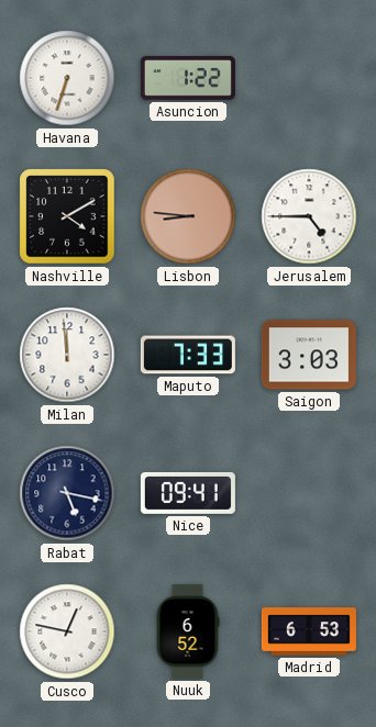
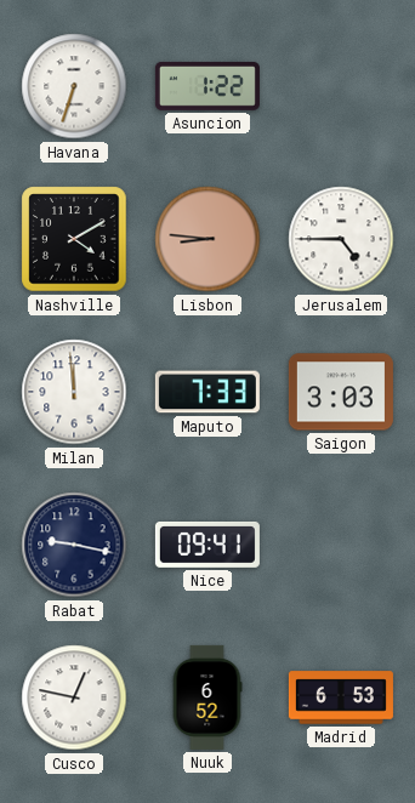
Rabat: 5:17 -> 9:17 (74, 545)
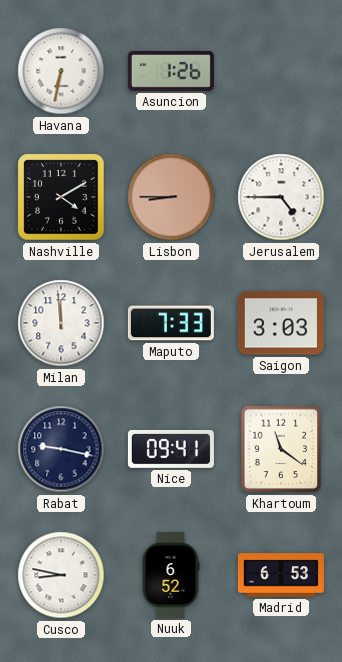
Havana: 6:33 -> 6:32 (61, 71)
Asuncion: 1:22 -> 1:26 (171, 71)
Lisbon: 8:46 -> 8:45 (171, 197)
Khartoum: none -> 11:21 (281, 449)
Cusco: 12:47 -> 8:47 (61, 575)
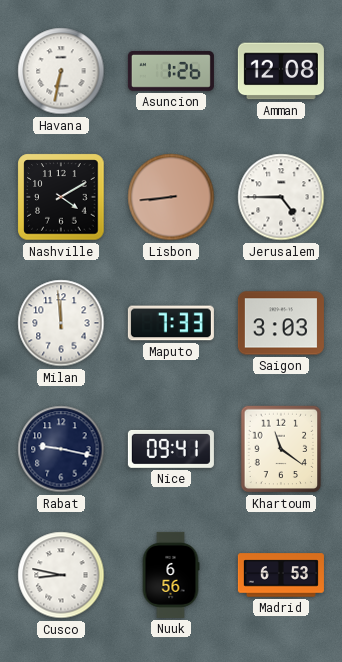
Amman: none -> 12:08 (281, 71)
Lisbon: 8:45 -> 8:44 (171, 197)
Nuuk: 6:52 -> 6:56 (171, 575)
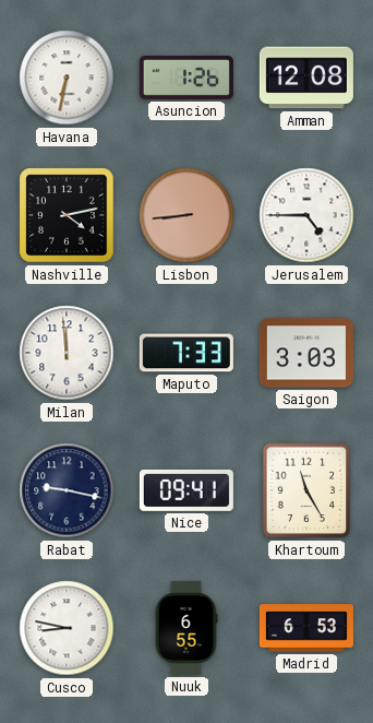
Nashville: 4:10 -> 4:13 (67, 215)
Khartoum: 11:21 -> 11:25 (306, 490)
Nuuk: 6:56 -> 6:55 (186, 628)
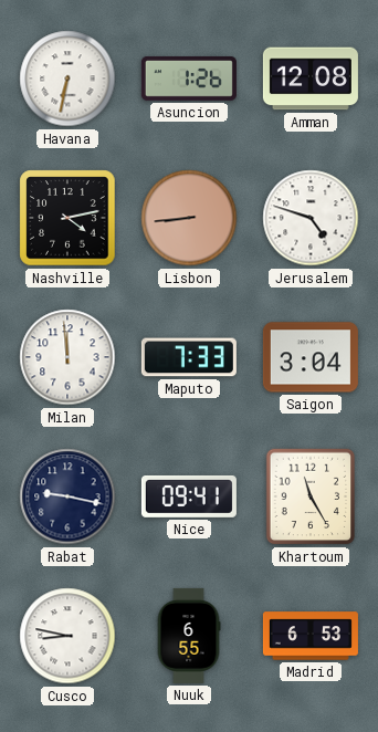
Jerusalem: 4:45 -> 4:48 (311, 218)
Saigon: 3:03 -> 3:04 (311, 357)
